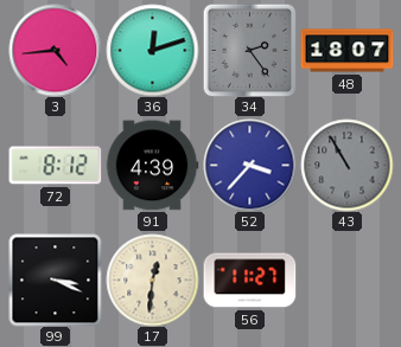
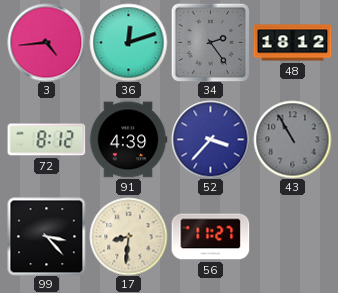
48: 18:07 -> 18:12 (292, 43)
99: 3:19 -> 3:23 (46, 236)
17: 12:31 -> 8:31 (128, 236)
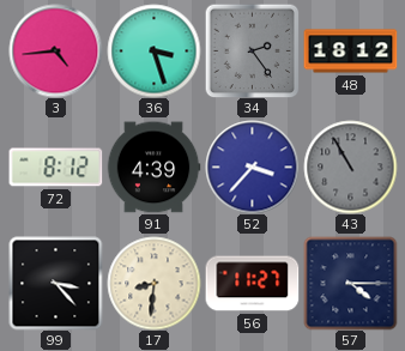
36: 12:12 -> 3:27 (153, 50)
57: none -> 4:15 (350, 283)
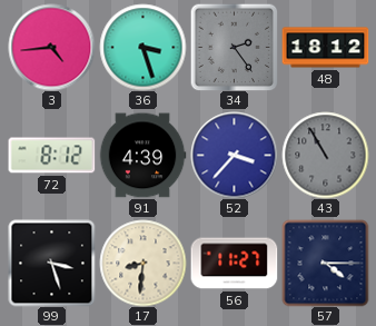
99: 3:23 -> 3:27 (51, 263)
